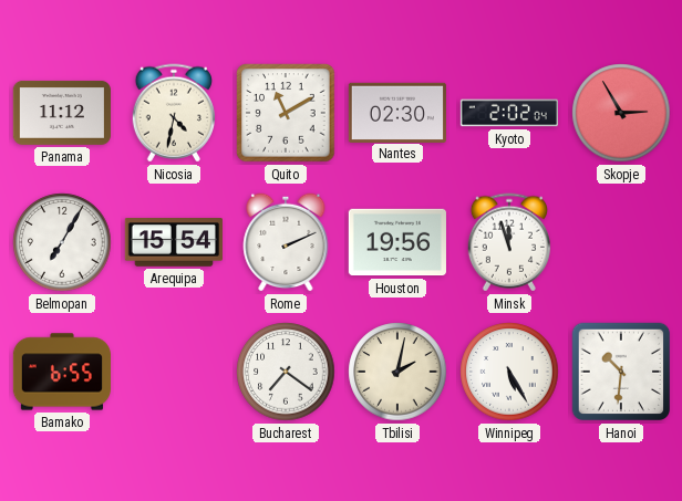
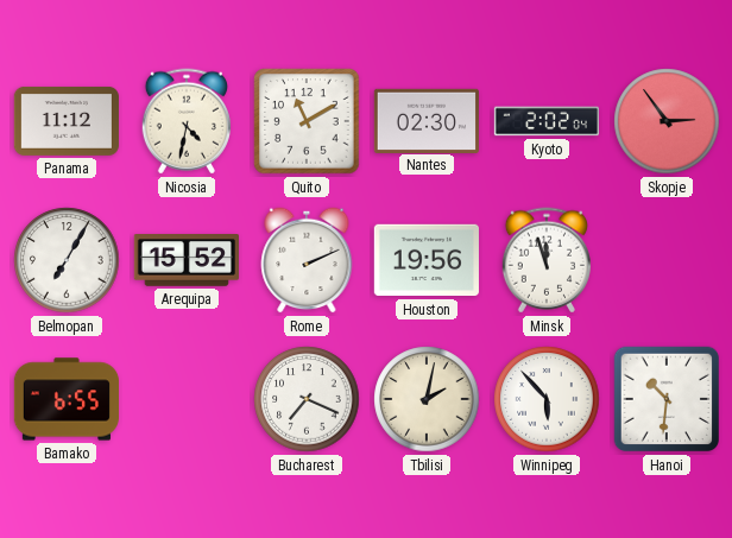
Skopje: 2:55 -> 2:54 (667, 121)
Arequipa: 15:54 -> 15:52 (187, 261)
Bucharest: 7:21 -> 7:19 (307, 399)
Winnipeg: 5:25 -> 5:53 (547, 399)
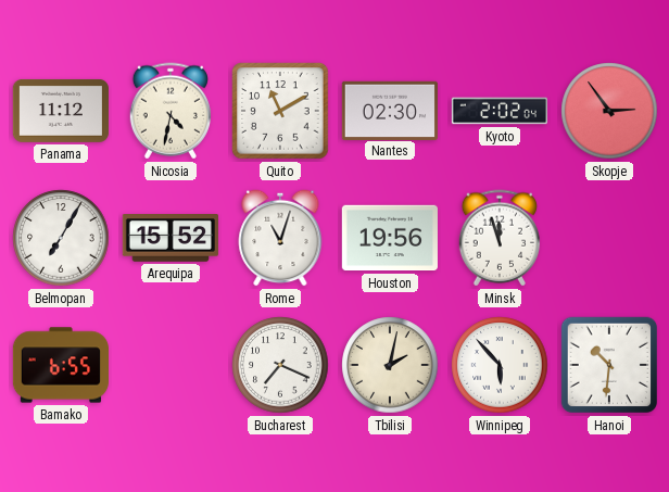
Rome: 2:11 -> 11:03 (280, 238)
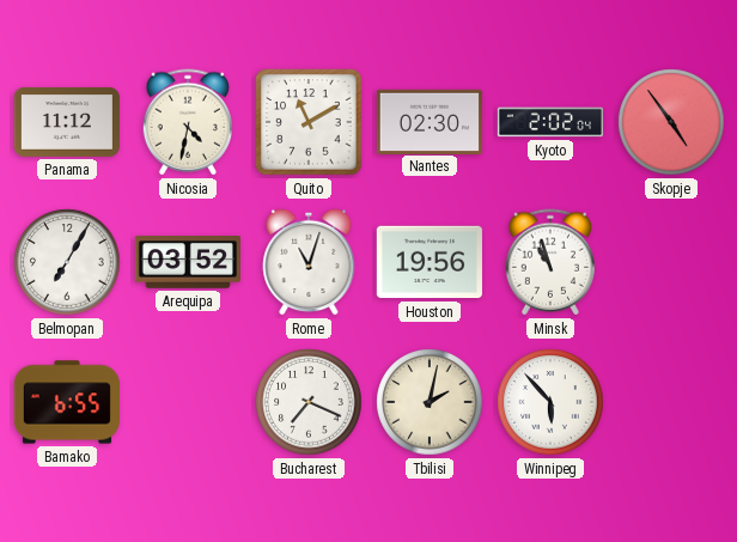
Skopje: 2:54 -> 4:54 (671, 122)
Arequipa: 15:52 -> 03:52 (188, 263)
Minsk: 11:57 -> 10:57 (549, 262)
Hanoi: 10:31 -> none (609, 365)
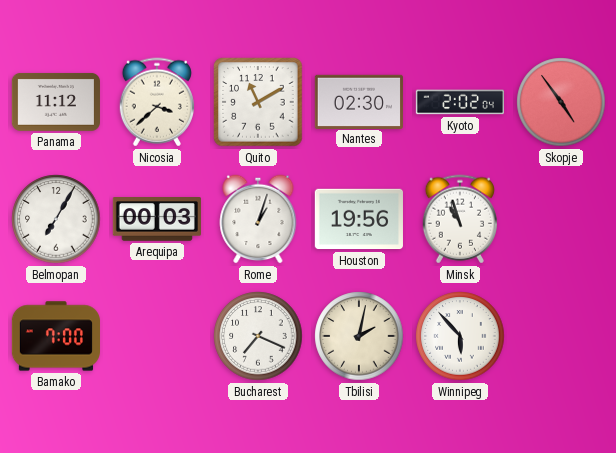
Nicosia: 4:32 -> 3:38 (156, 102)
Arequipa: 03:52 -> 00:03 (157, 220)
Rome: 11:03 -> 1:03 (258, 219)
Bamako: 6:55 -> 7:00 (55, 336)
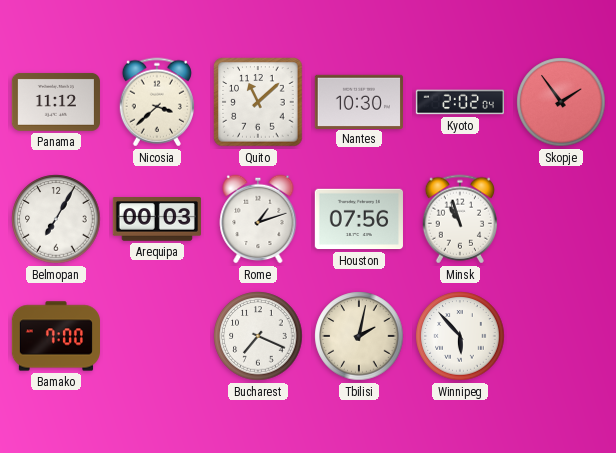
Quito: 11:10 -> 11:08 (258, 102)
Nantes: 02:30 -> 10:30 (359, 101)
Skopje: 4:54 -> 1:54 (561, 102)
Rome: 1:03 -> 1:12 (258, 219)
Houston: 19:56 -> 07:56 (359, 219)
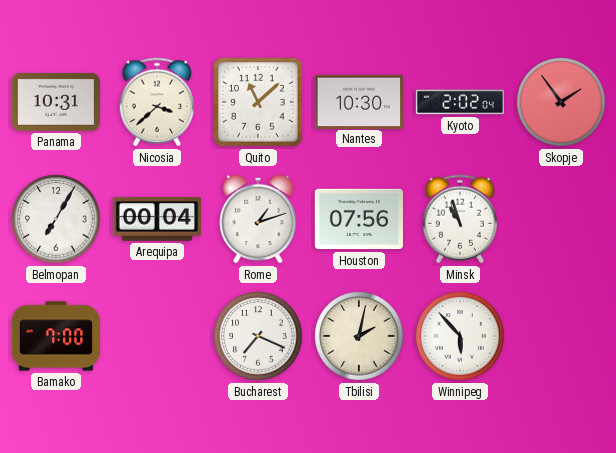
Panama: 11:12 -> 10:31 (56, 102)
Arequipa: 00:03 -> 00:04 (157, 220)
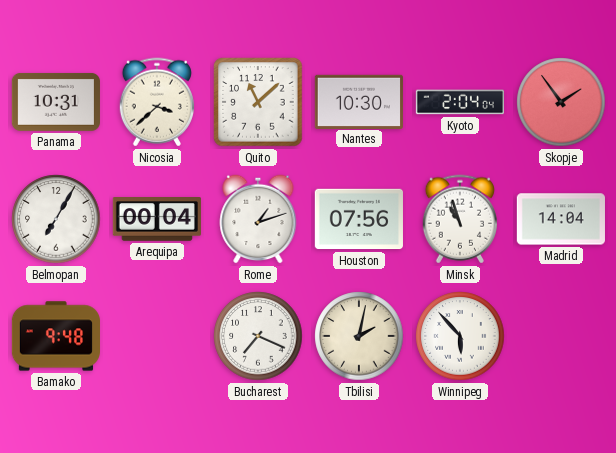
Kyoto: 2:02 -> 2:04 (459, 102)
Madrid: none -> 14:04 (561, 219)
Bamako: 7:00 -> 9:48 (55, 336)
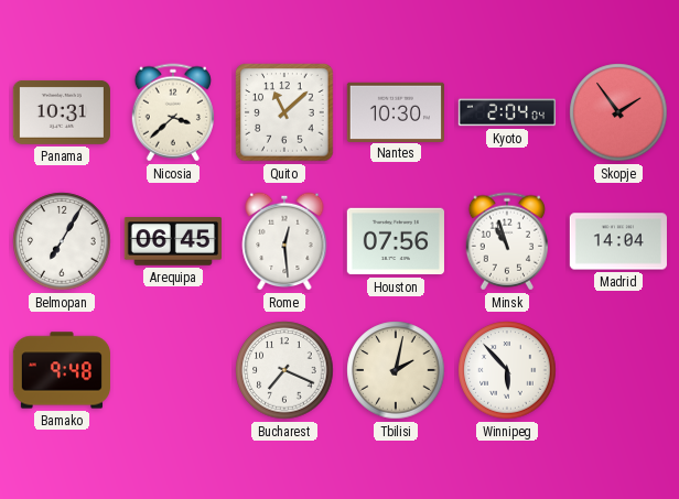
Arequipa: 00:04 -> 06:45 (173, 242)
Rome: 1:12 -> 12:29 (284, 241)
